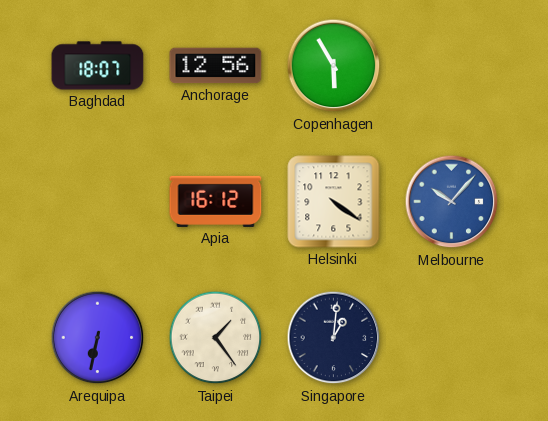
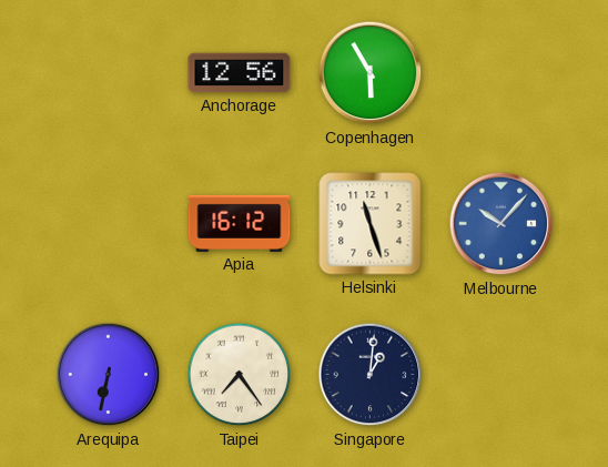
Baghdad: 18:07 -> none (98, 66)
Helsinki: 4:21 -> 11:27 (371, 224)
Taipei: 1:24 -> 7:24 (240, 375)
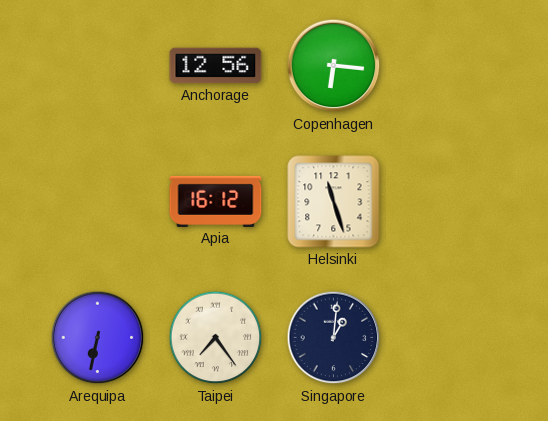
Copenhagen: 5:55 -> 6:16 (334, 66)
Melbourne: 10:07 -> none (501, 224)
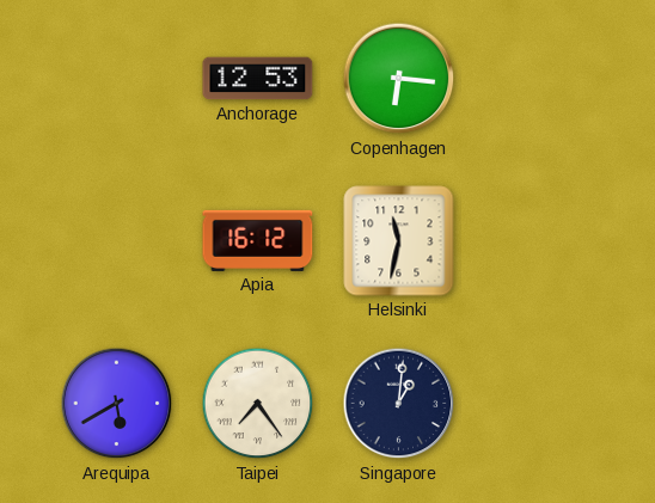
Anchorage: 12:56 -> 12:53 (258, 79)
Helsinki: 11:27 -> 11:32 (399, 241)
Arequipa: 6:32 -> 5:40 (117, 404)
